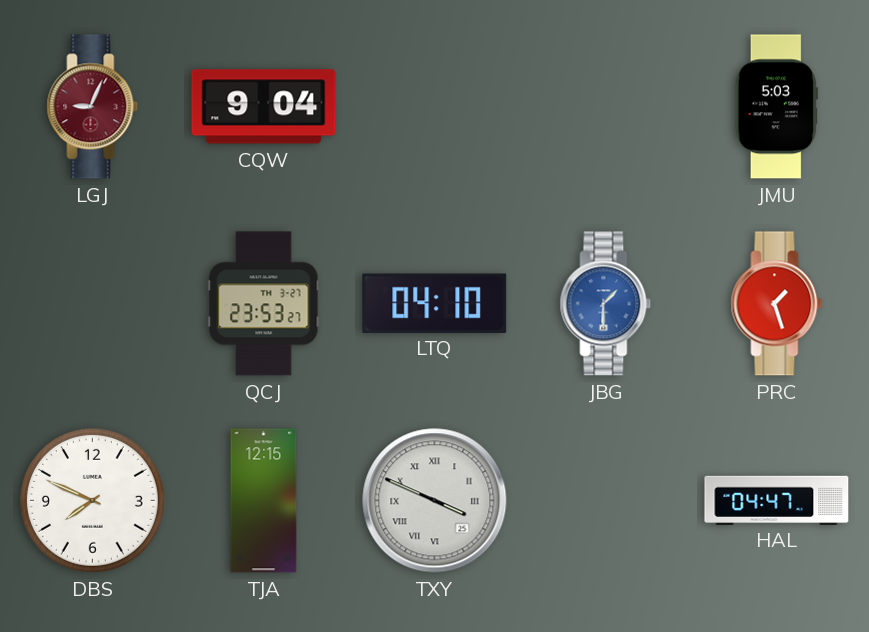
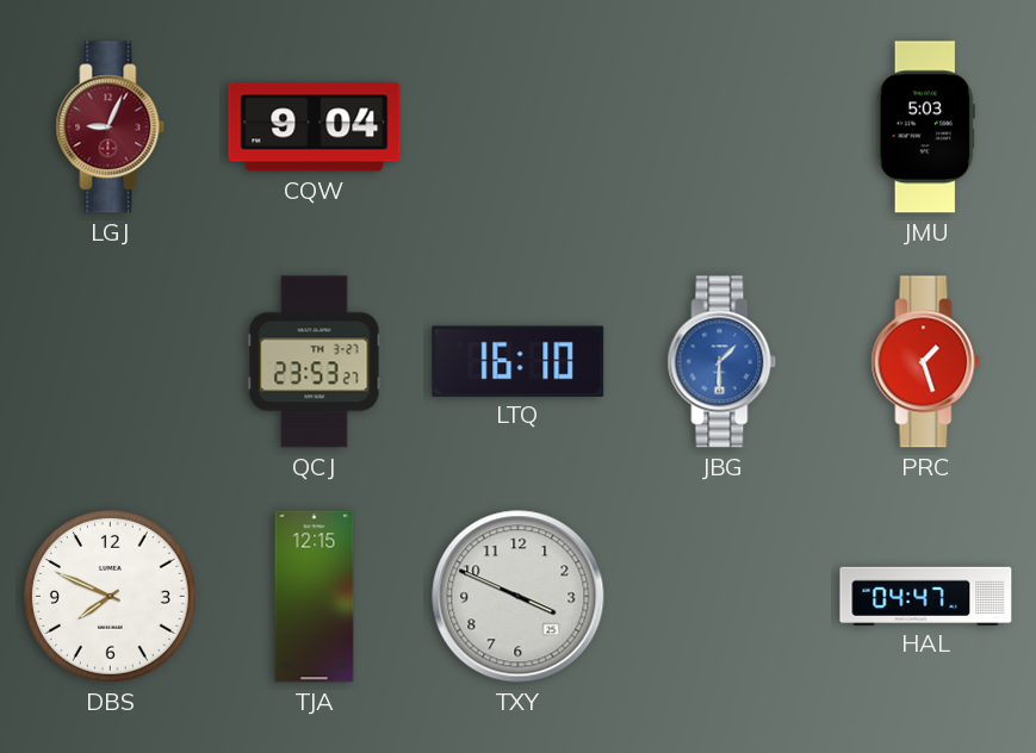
LTQ: 04:10 -> 16:10 (519, 361)
TXY numerals: Roman -> Arabic (519, 597)
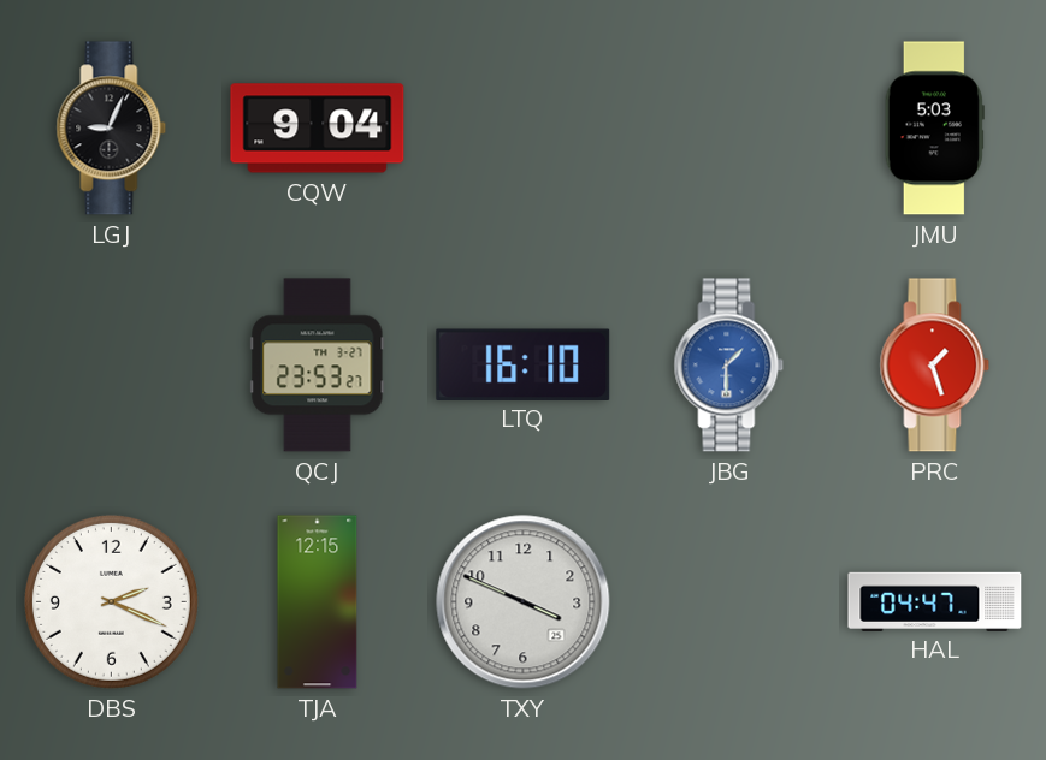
LGJ dial: burgundy -> black (112, 129)
DBS: 7:49 -> 2:19 (111, 601)
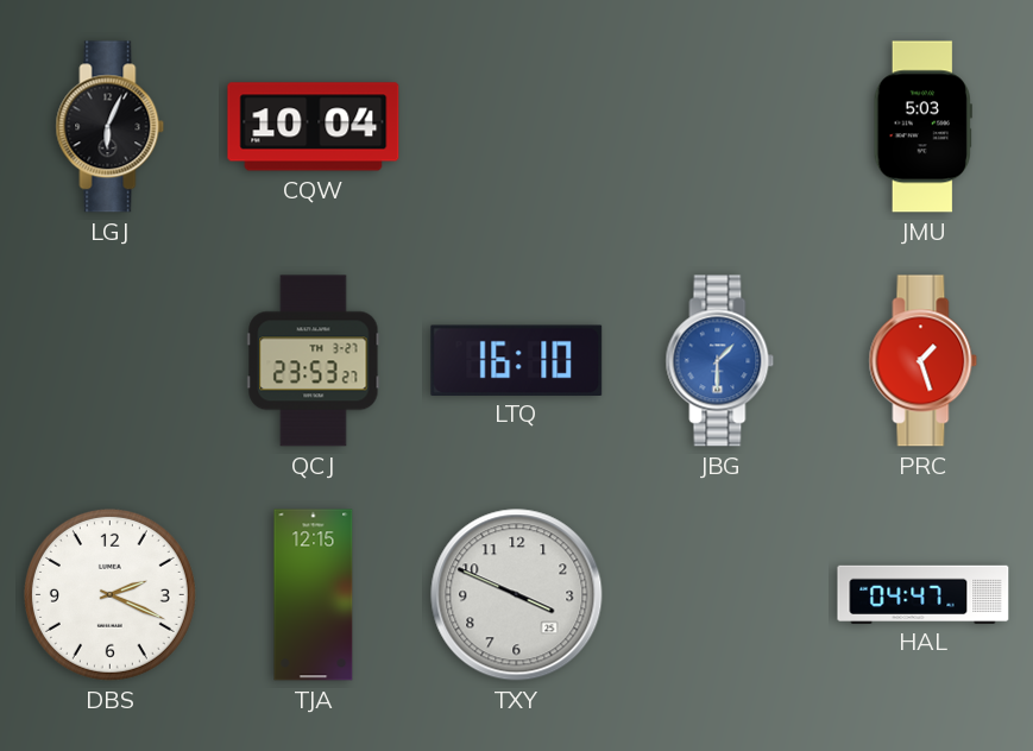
LGJ: 9:04 -> 6:04 (111, 127)
CQW: 9:04 -> 10:04 (314, 127)
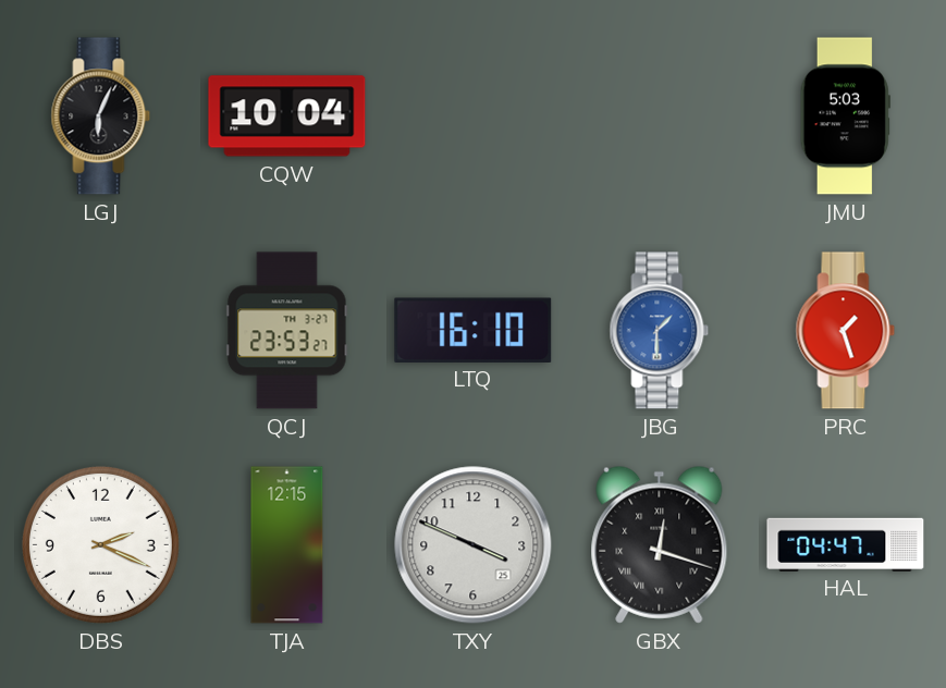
GBX: none -> 12:18 (660, 544)
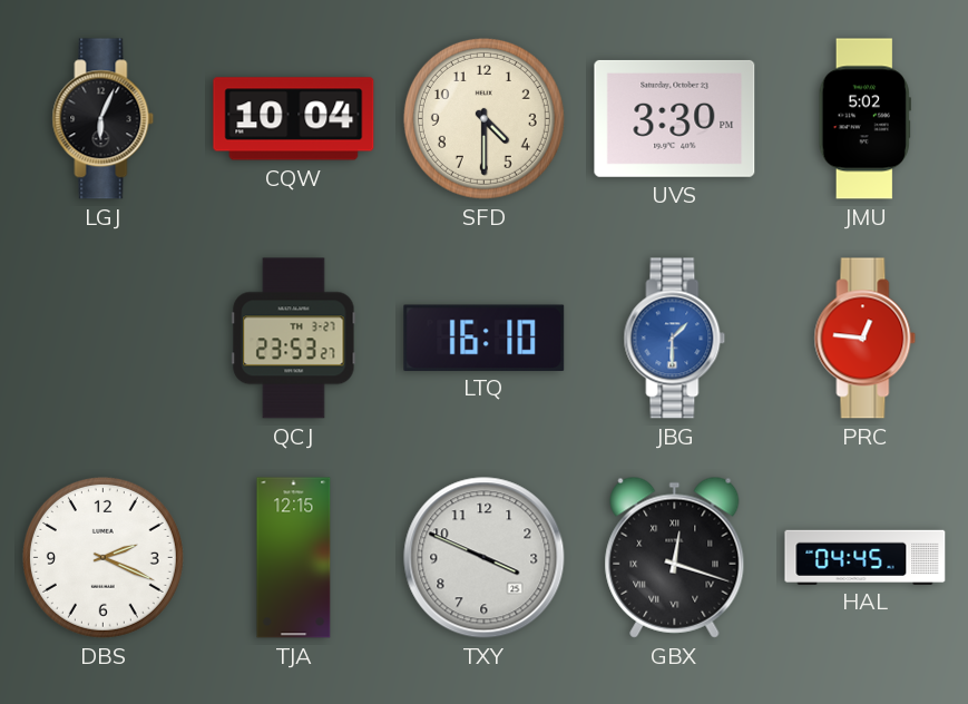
SFD: none -> 4:30 (483, 118)
UVS: none -> 3:30 (675, 118)
JMU: 5:03 -> 5:02 (864, 119)
PRC: 1:27 -> 12:46 (866, 339)
HAL: 04:47 -> 04:45 (866, 557)
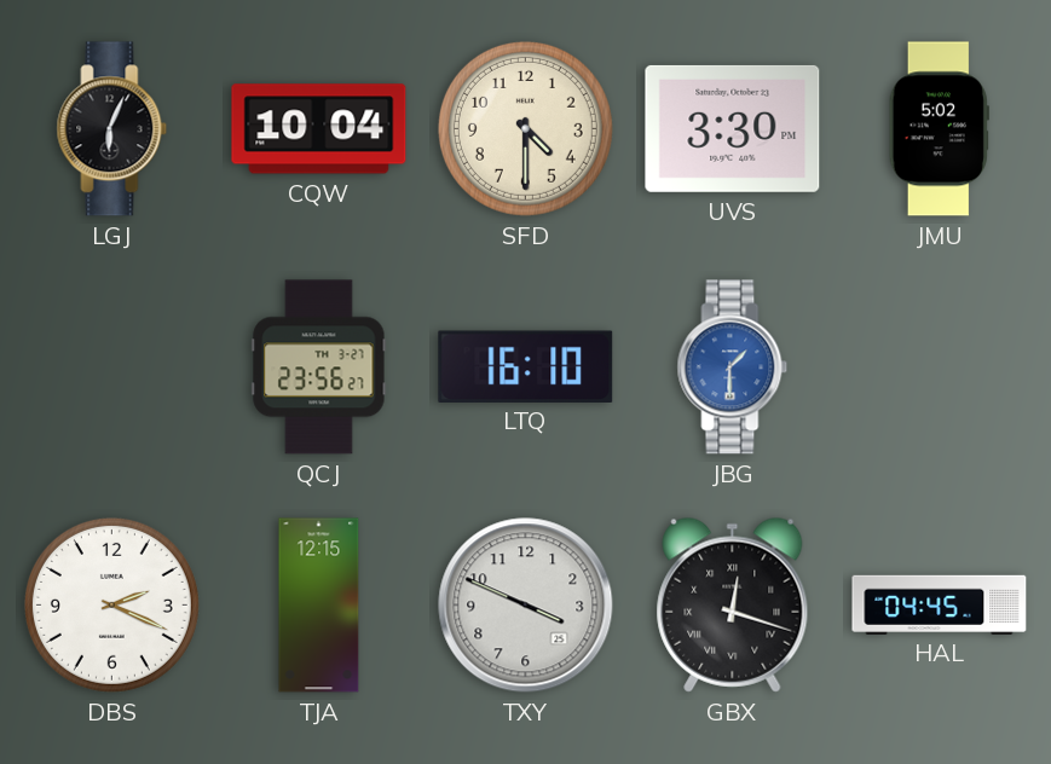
QCJ: 23:53 -> 23:56 (319, 367)
PRC: 12:46 -> none (866, 339)
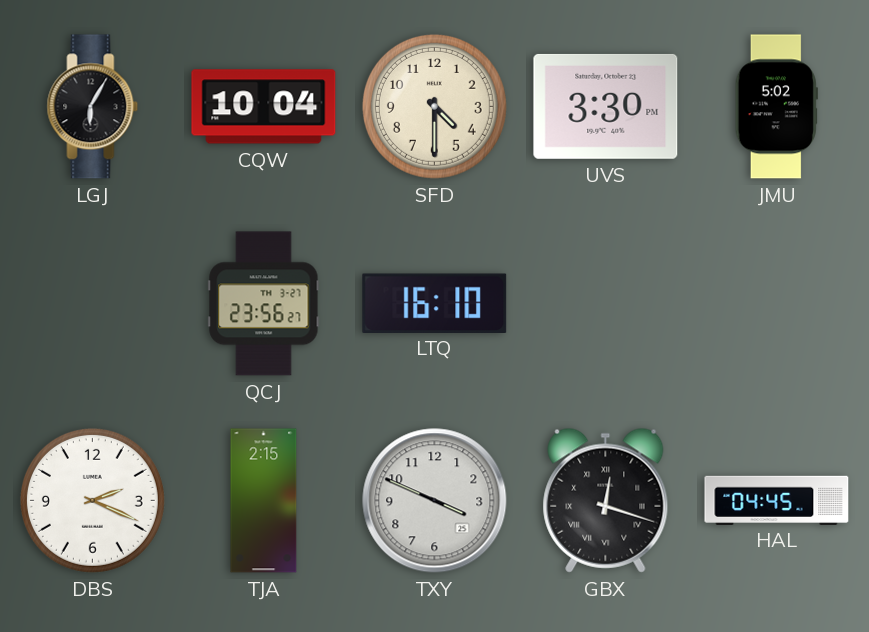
LGJ: 6:04 -> 6:05 (93, 107)
JBG: 1:30 -> none (733, 367)
TJA: 12:15 -> 2:15 (264, 501)
